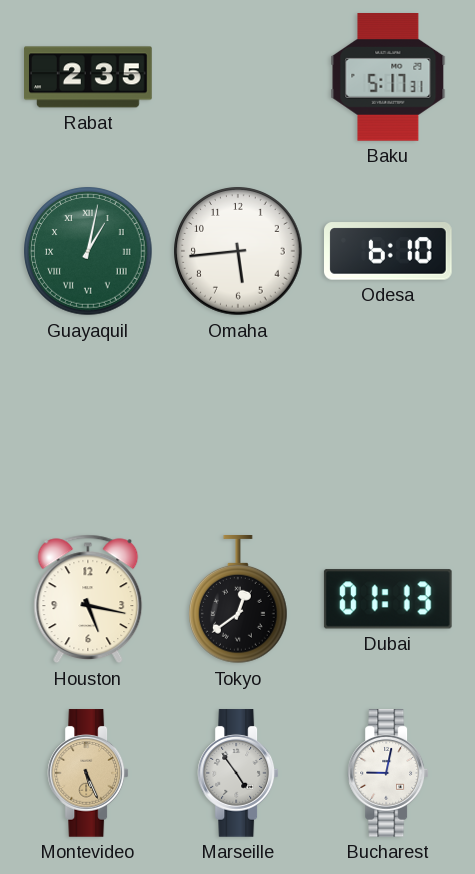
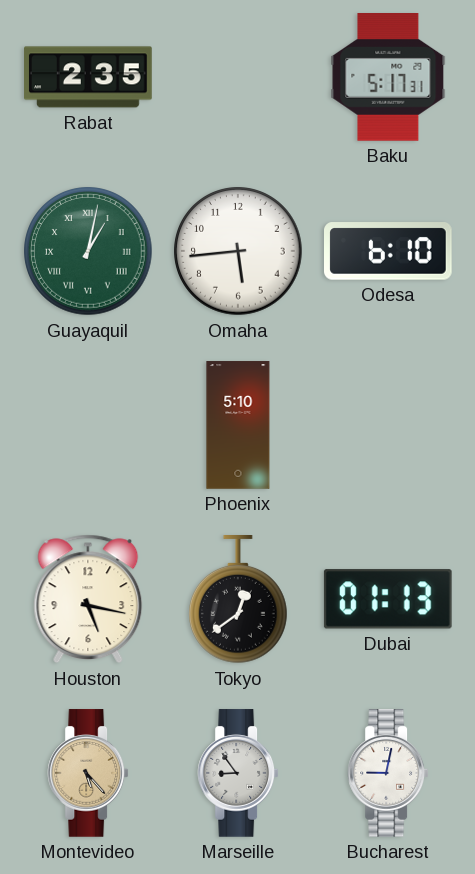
Phoenix: none -> 5:10 (238, 425)
Montevideo: 5:26 -> 5:23 (88, 773)
Marseille: 4:54 -> 8:54 (238, 773)
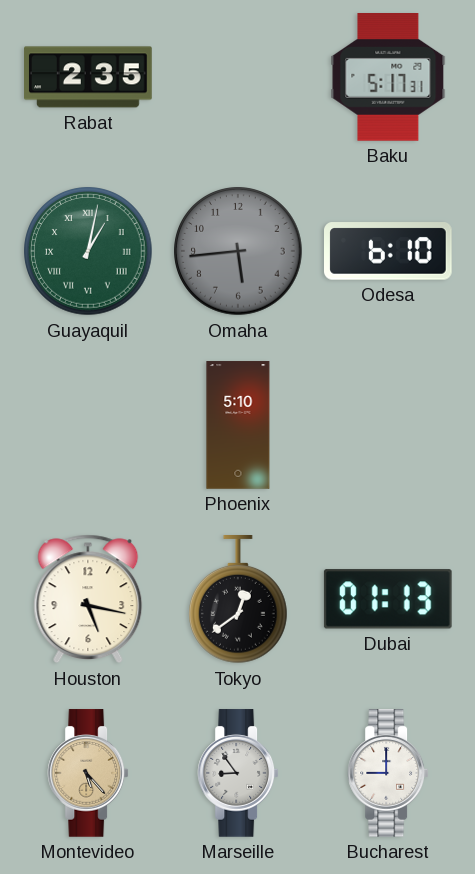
Omaha dial: white -> grey (238, 251)
Bucharest: 9:02 -> 9:00 (388, 773)
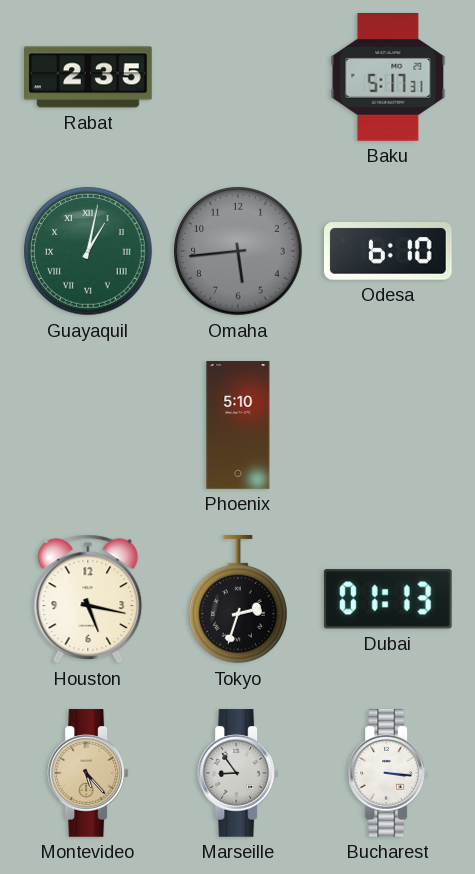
Tokyo: 12:39 -> 2:33 (239, 600)
Bucharest: 9:00 -> 3:16 (388, 773)
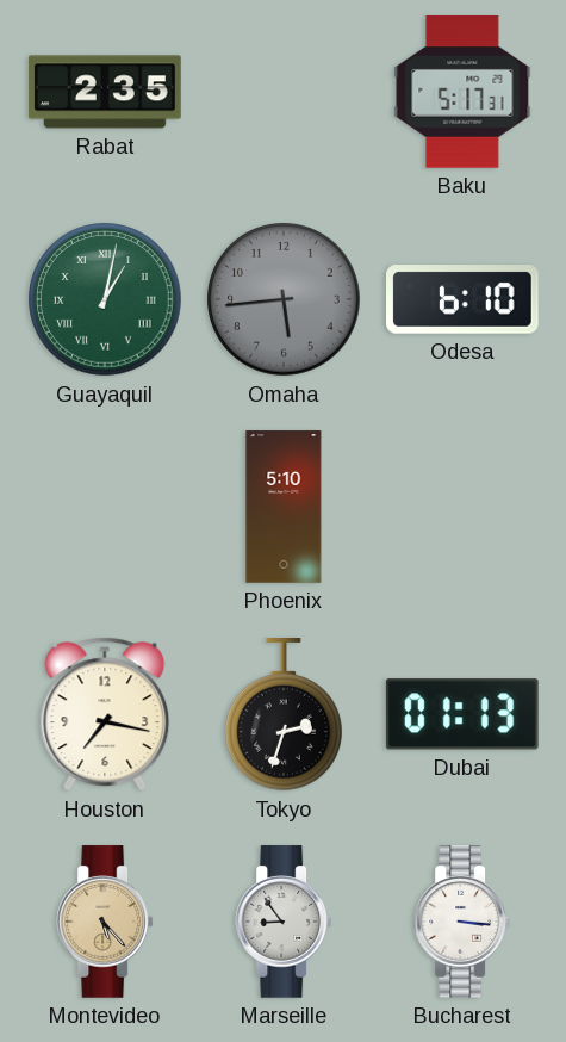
Houston: 5:17 -> 7:17 (105, 714)
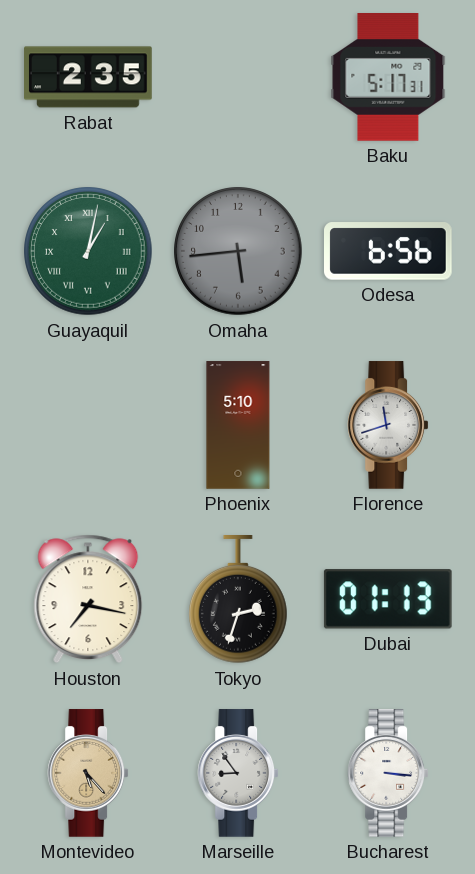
Odesa: 6:10 -> 6:56 (389, 251)
Florence: none -> 11:42 (388, 425)
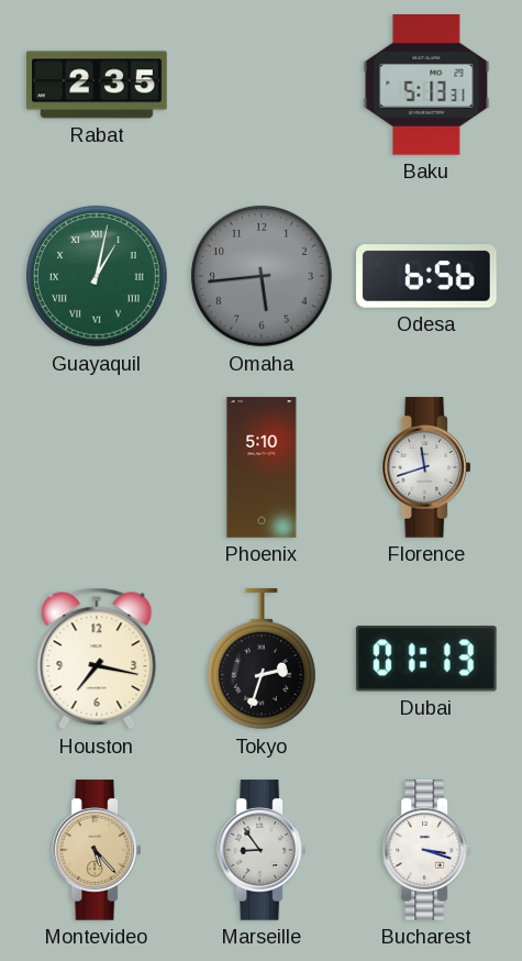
Baku: 5:17 -> 5:13 (426, 86)
Bucharest: 3:16 -> 3:18 (426, 850)
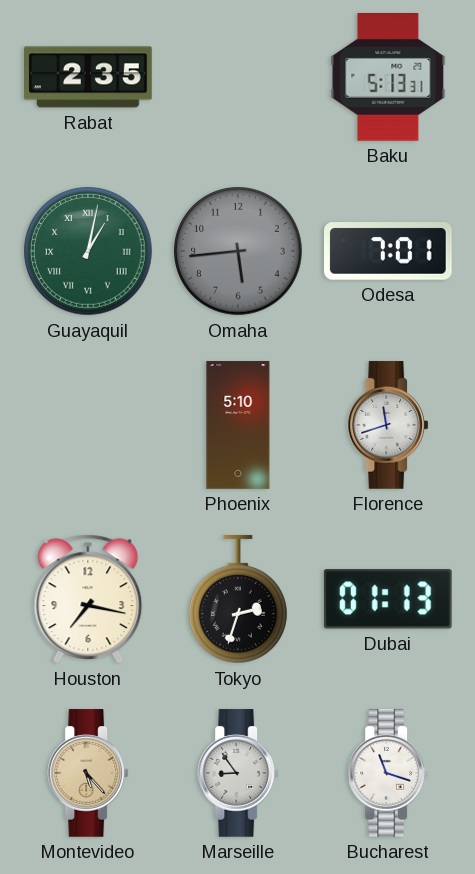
Odesa: 6:56 -> 7:01 (389, 251)
Bucharest: 3:18 -> 11:18 (388, 773)
